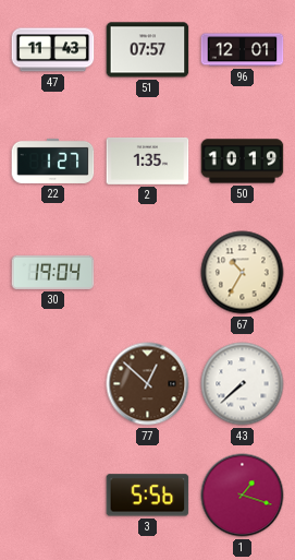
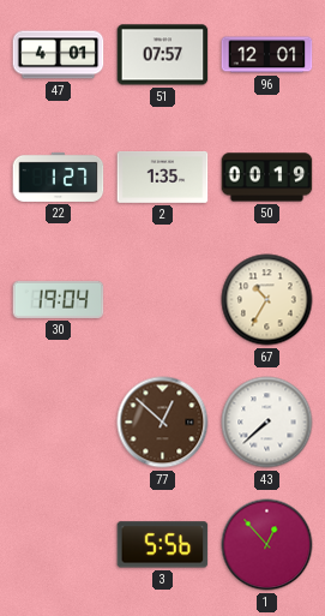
47: 11:43 -> 4:01 (59, 55)
50: 10:19 -> 00:19 (267, 178)
1: 1:18 -> 12:53 (267, 545)
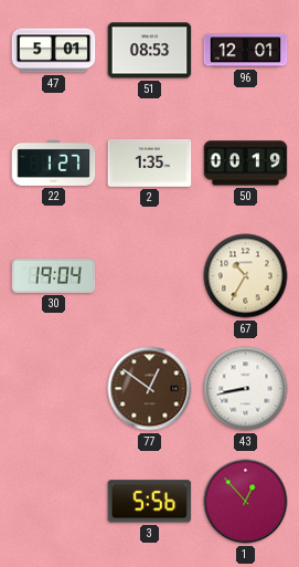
47: 4:01 -> 5:01 (54, 51)
51: 07:57 -> 08:53 (150, 51)
77: 12:52 -> 12:51 (150, 389)
43: 7:38 -> 8:43 (246, 389)
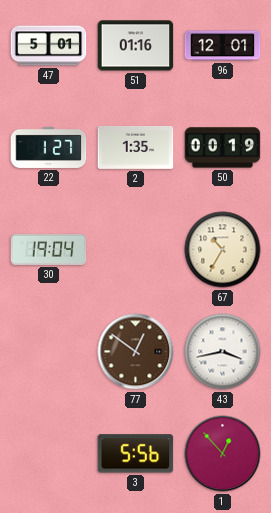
51: 08:53 -> 01:16 (136, 46)
43: 8:43 -> 3:43 (223, 352)
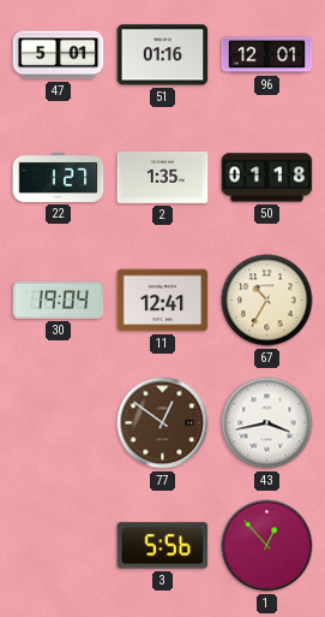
50: 00:19 -> 01:18 (267, 178)
11: none -> 12:41 (163, 301)
